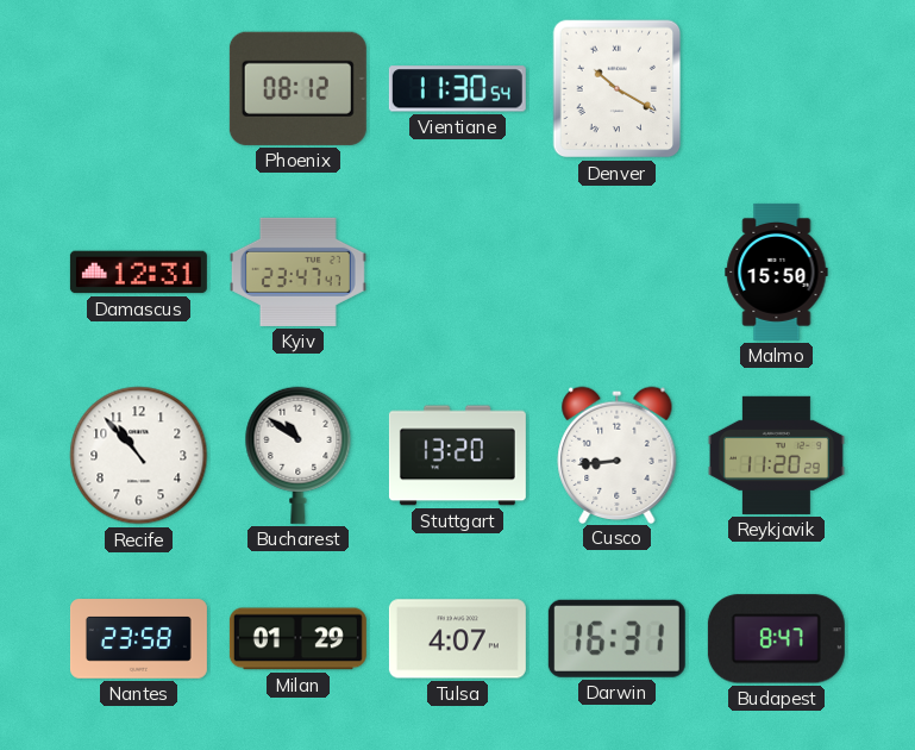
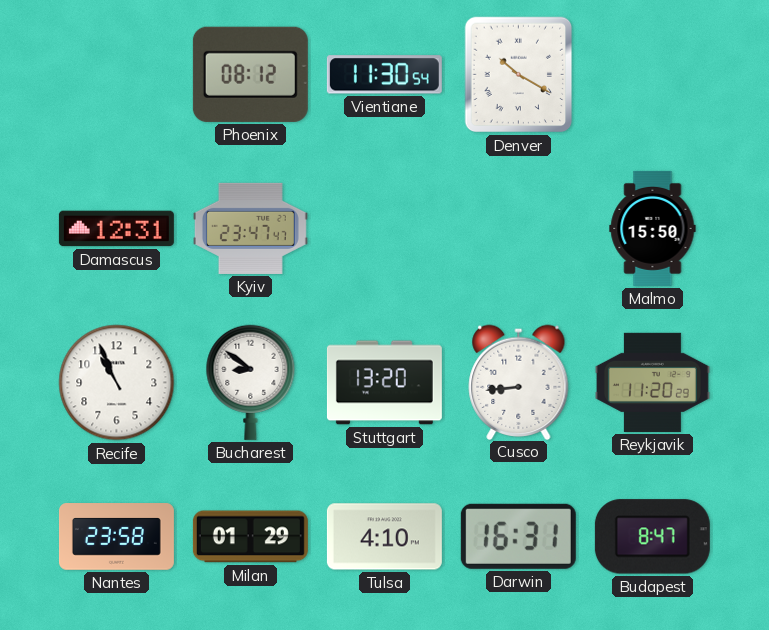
Recife: 10:53 -> 10:56 (117, 383)
Bucharest: 10:51 -> 8:51 (251, 382)
Tulsa: 4:07 -> 4:10 (384, 537)
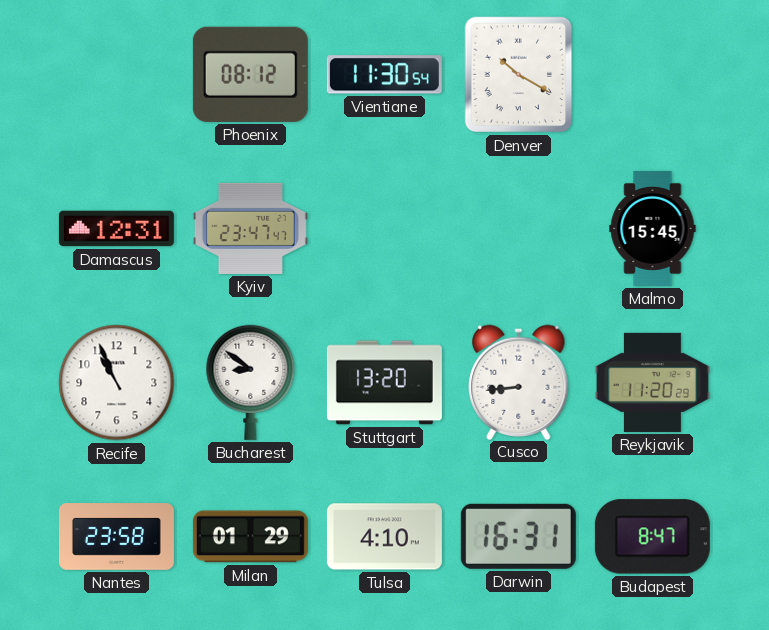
Malmo: 15:50 -> 15:45 (653, 228)
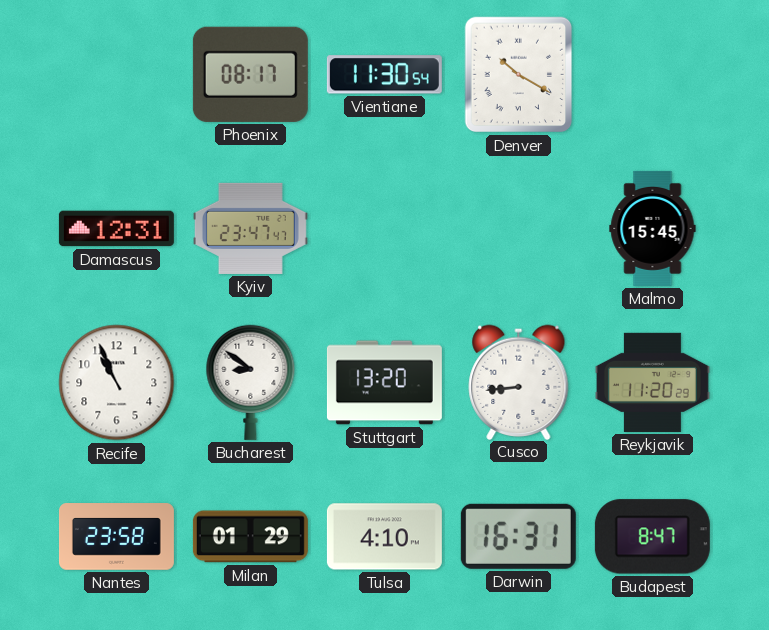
Phoenix: 08:12 -> 08:17 (250, 74)
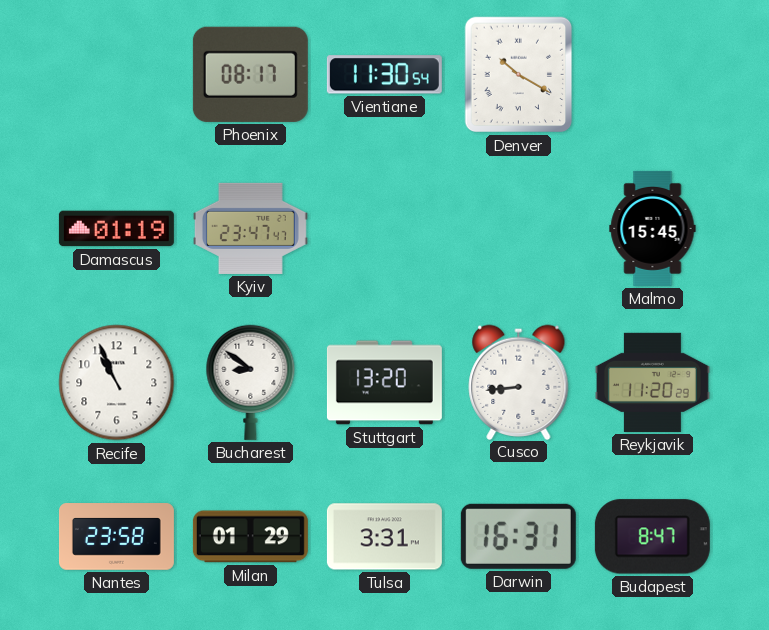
Damascus: 12:31 -> 01:19 (116, 229)
Tulsa: 4:10 -> 3:31 (384, 537)
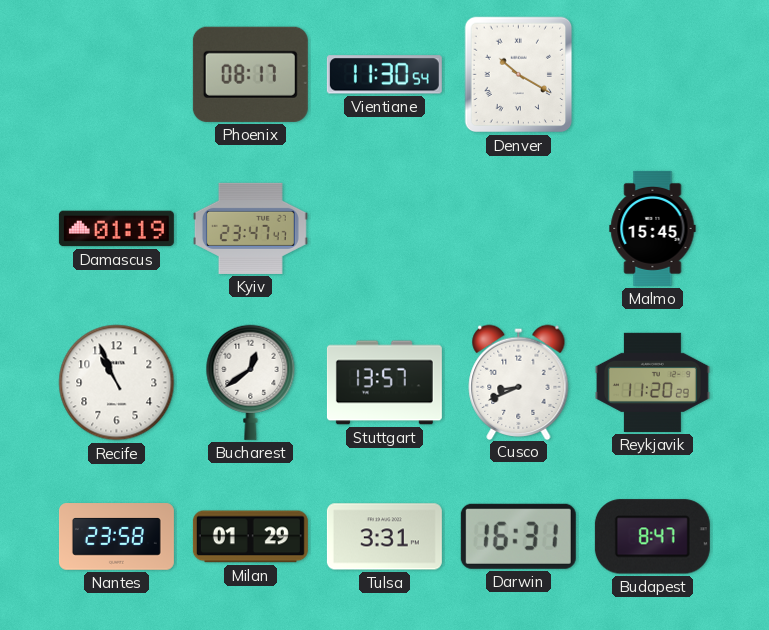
Bucharest: 8:51 -> 12:39 (251, 382)
Stuttgart: 13:20 -> 13:57 (384, 383)
Cusco: 8:44 -> 8:41 (519, 382)
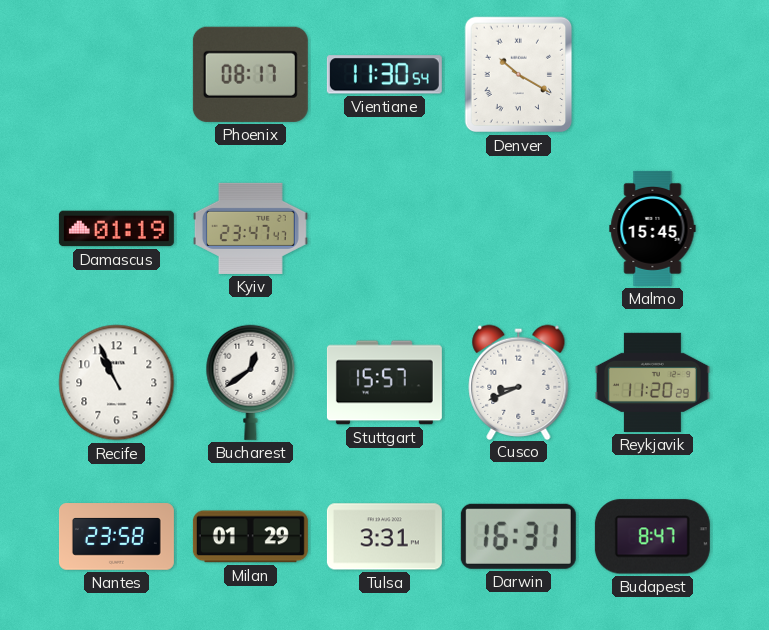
Stuttgart: 13:57 -> 15:57 (384, 383)
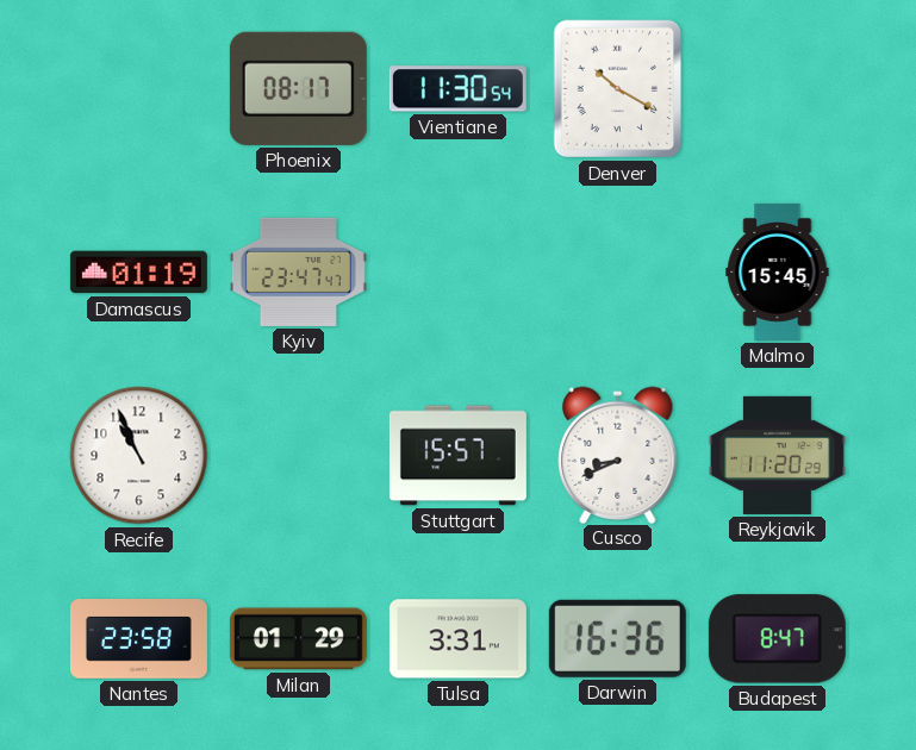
Bucharest: 12:39 -> none (251, 382)
Darwin: 16:31 -> 16:36 (617, 638)
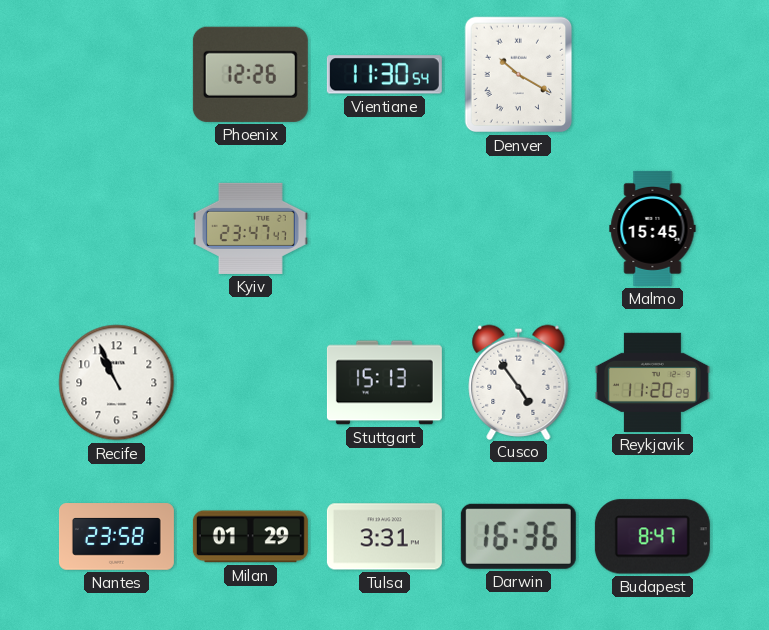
Phoenix: 08:17 -> 12:26 (250, 74)
Damascus: 01:19 -> none (138, 273)
Stuttgart: 15:57 -> 15:13 (384, 383)
Cusco: 8:41 -> 4:54 (519, 382)
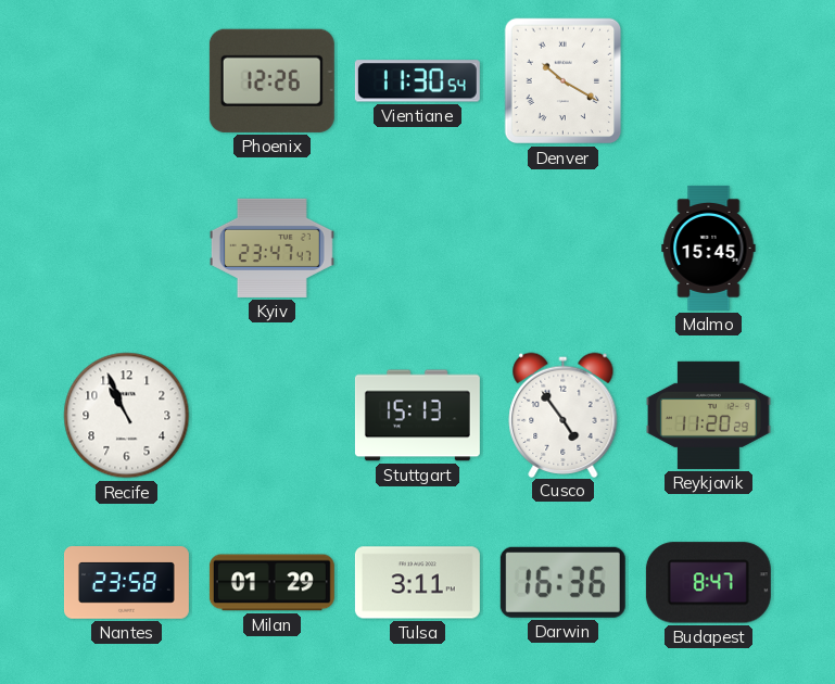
Tulsa: 3:31 -> 3:11 (417, 583)
